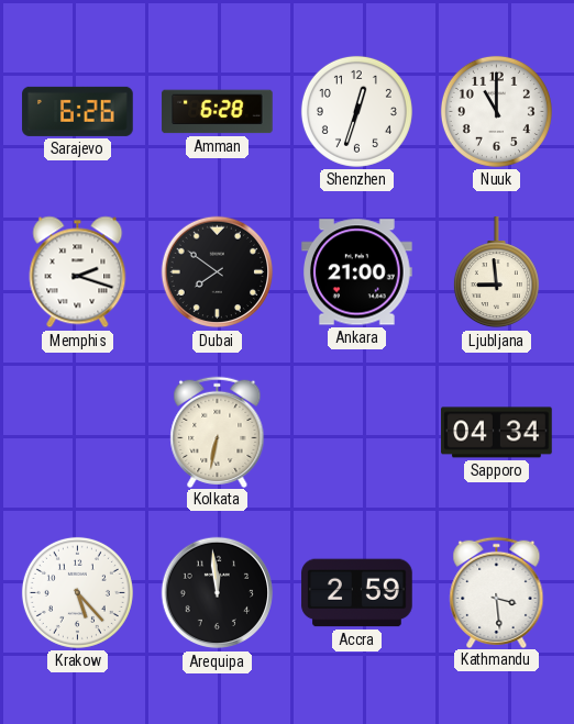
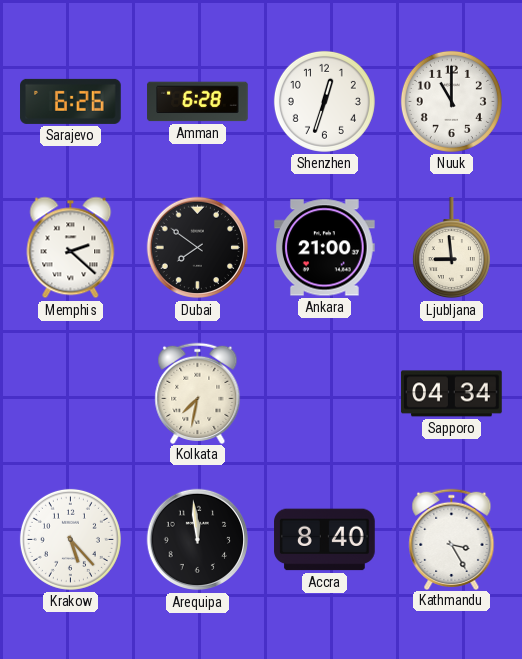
Memphis: 2:18 -> 2:22 (71, 248)
Kolkata: 6:32 -> 7:32 (198, 393)
Accra: 2:59 -> 8:40 (325, 540)
Kathmandu: 3:29 -> 3:25 (452, 539)
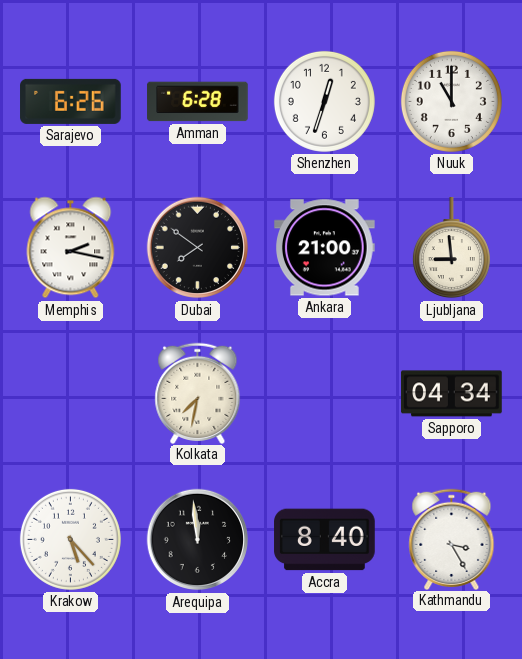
Memphis: 2:22 -> 2:17 (71, 248)
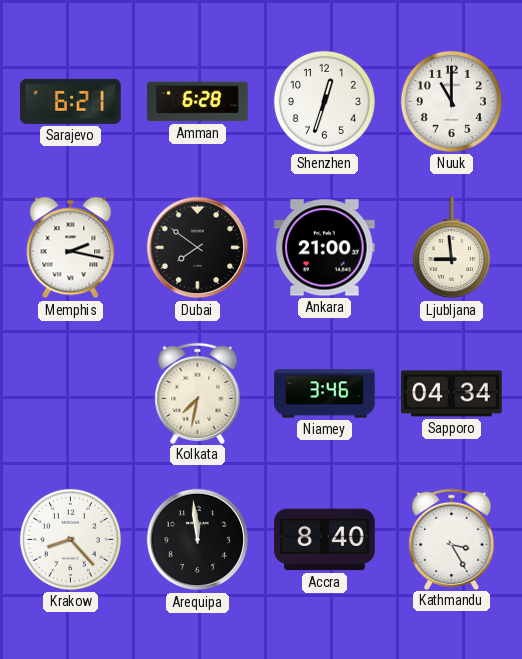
Sarajevo: 6:26 -> 6:21 (71, 101)
Niamey: none -> 3:46 (325, 394)
Krakow: 5:23 -> 8:23 (70, 539)
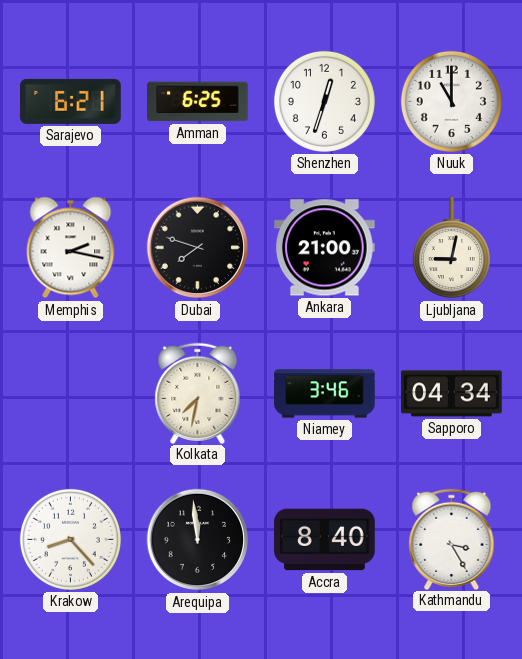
Amman: 6:28 -> 6:25 (198, 102)
Dubai: 7:51 -> 7:48 (198, 248)
Ljubljana: 8:59 -> 9:02 (451, 248)
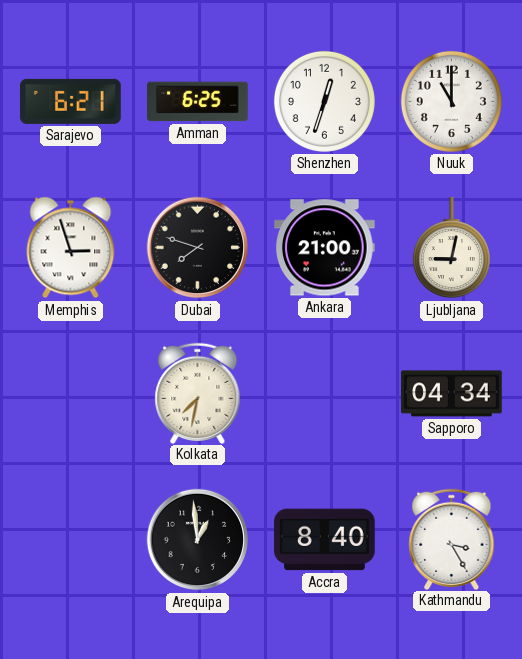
Memphis: 2:17 -> 2:57 (71, 248)
Niamey: 3:46 -> none (325, 394)
Krakow: 8:23 -> none (70, 539)
Arequipa: 11:59 -> 12:59 (198, 540)
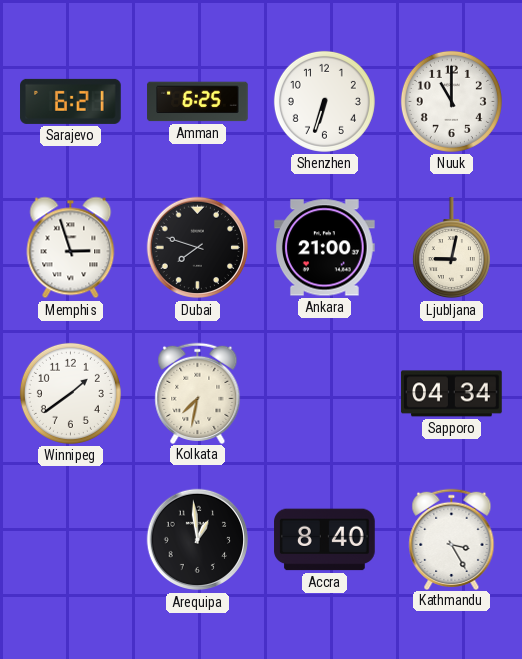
Shenzhen: 12:33 -> 6:33 (324, 101)
Winnipeg: none -> 1:39 (70, 393)
